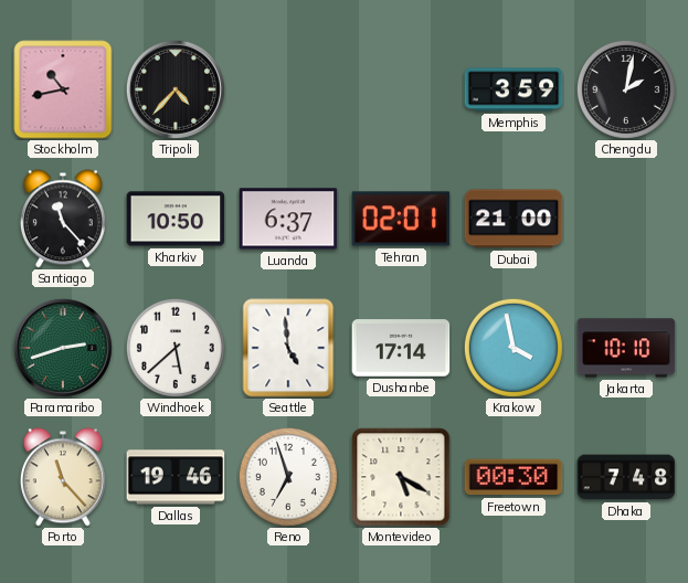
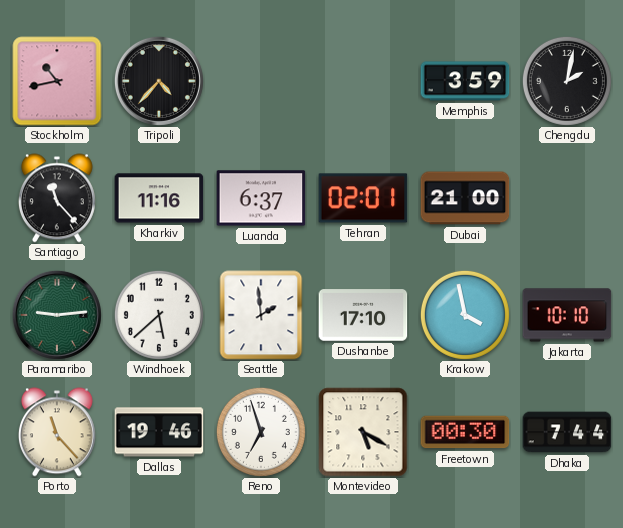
Kharkiv: 10:50 -> 11:16 (159, 198)
Paramaribo: 2:42 -> 9:14 (57, 315)
Seattle: 4:59 -> 1:59 (261, 315)
Dushanbe: 17:14 -> 17:10 (363, 315)
Dhaka: 7:48 -> 7:44 (567, 432)
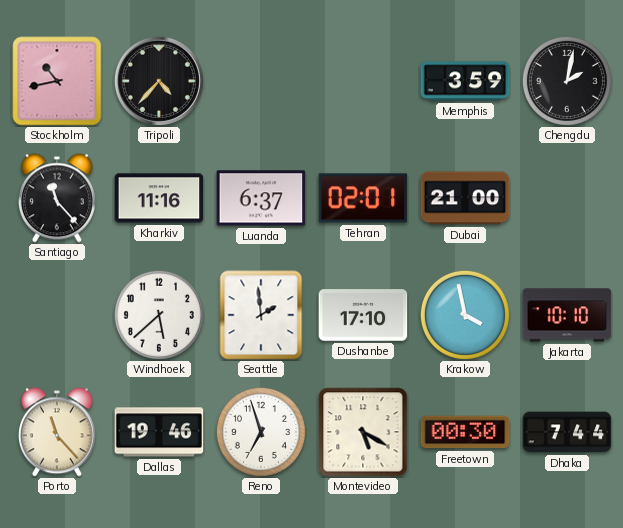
Paramaribo: 9:14 -> none (57, 315)
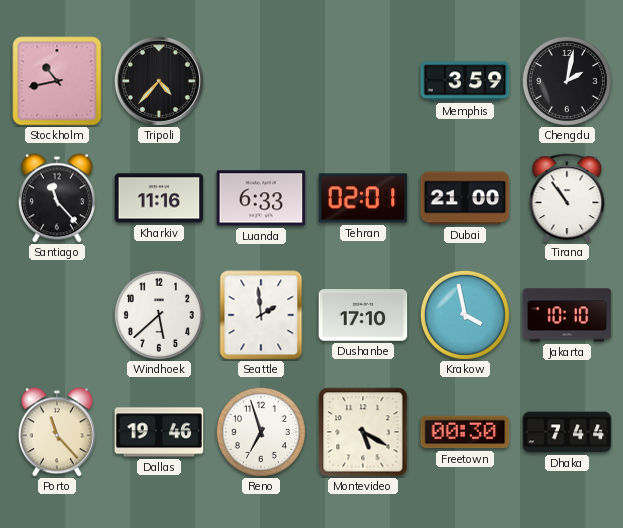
Luanda: 6:37 -> 6:33 (261, 198)
Tirana: none -> 10:54 (567, 198)
